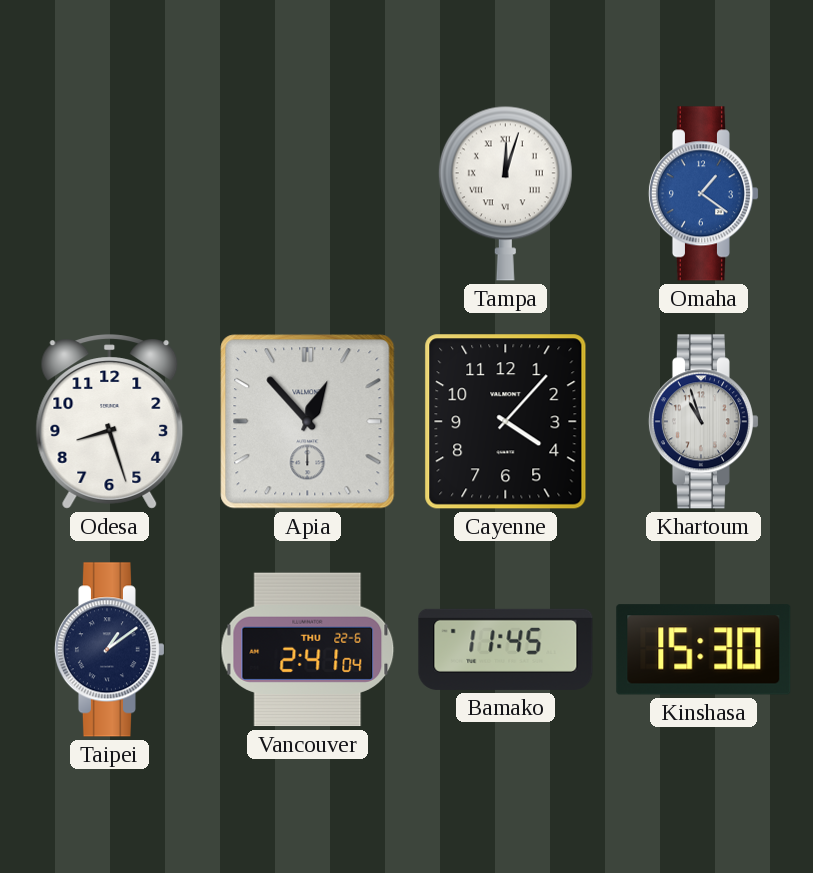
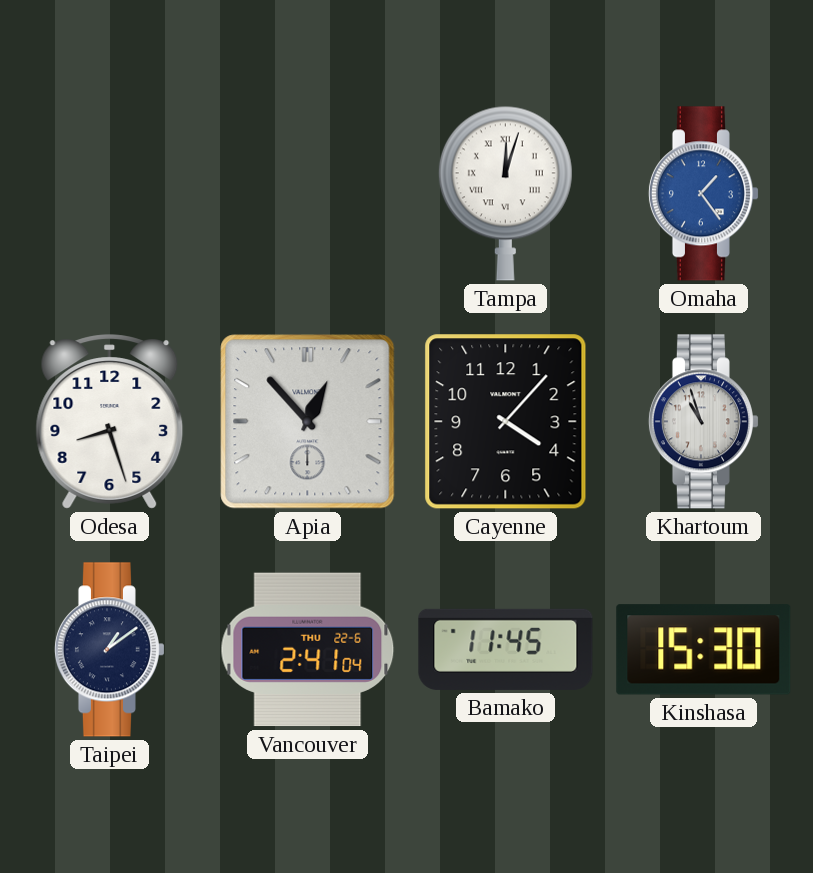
Omaha: 1:21 -> 1:24 (703, 194)
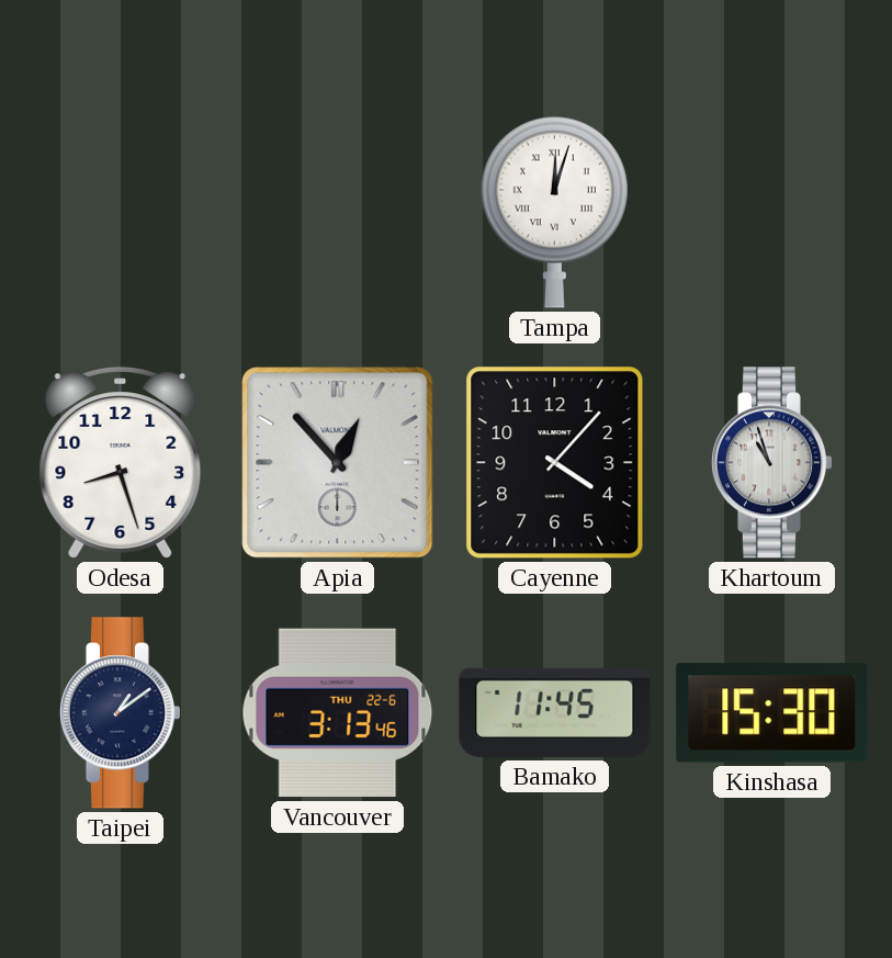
Omaha: 1:24 -> none (703, 194)
Vancouver: 2:41 -> 3:13 (338, 713)
